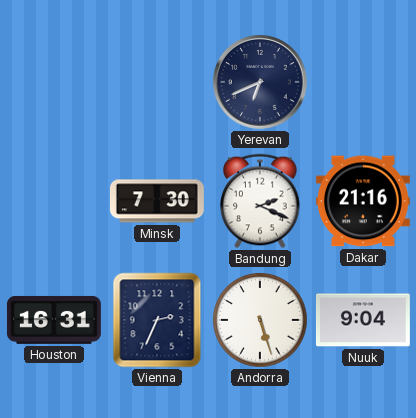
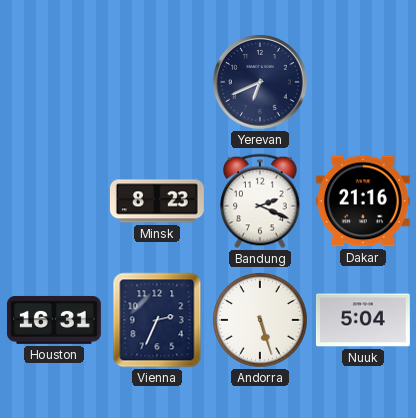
Minsk: 7:30 -> 8:23 (157, 201)
Nuuk: 9:04 -> 5:04 (363, 320)
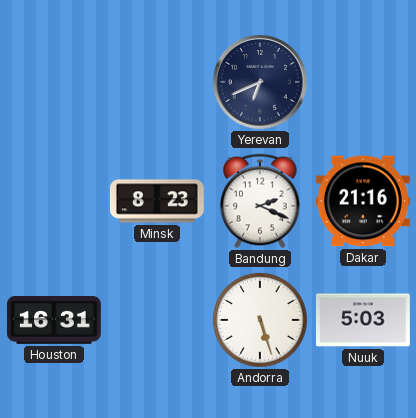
Vienna: 2:34 -> none (157, 320)
Nuuk: 5:04 -> 5:03 (363, 320)
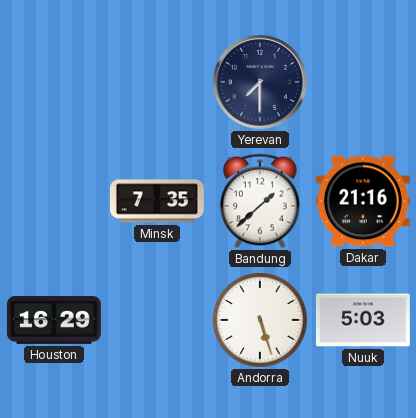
Yerevan: 6:41 -> 7:30 (261, 83)
Minsk: 8:23 -> 7:35 (157, 201)
Bandung: 2:19 -> 1:38 (260, 201)
Houston: 16:31 -> 16:29 (54, 320)
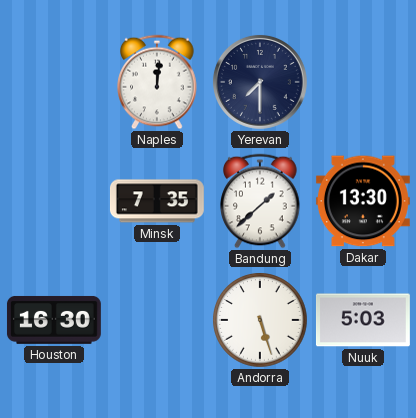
Naples: none -> 12:01 (157, 82)
Dakar: 21:16 -> 13:30 (363, 201)
Houston: 16:29 -> 16:30 (54, 320)
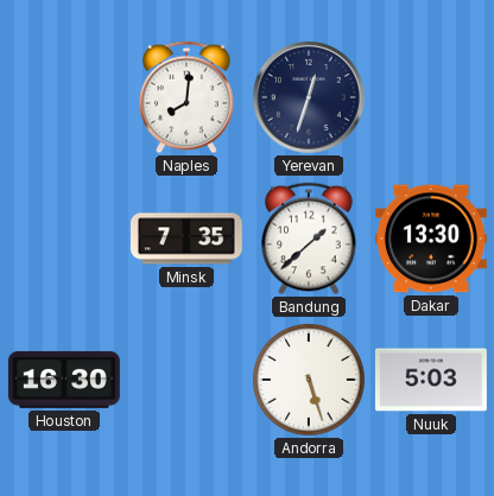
Naples: 12:01 -> 8:01 (186, 97)
Yerevan: 7:30 -> 12:33 (310, 98)
